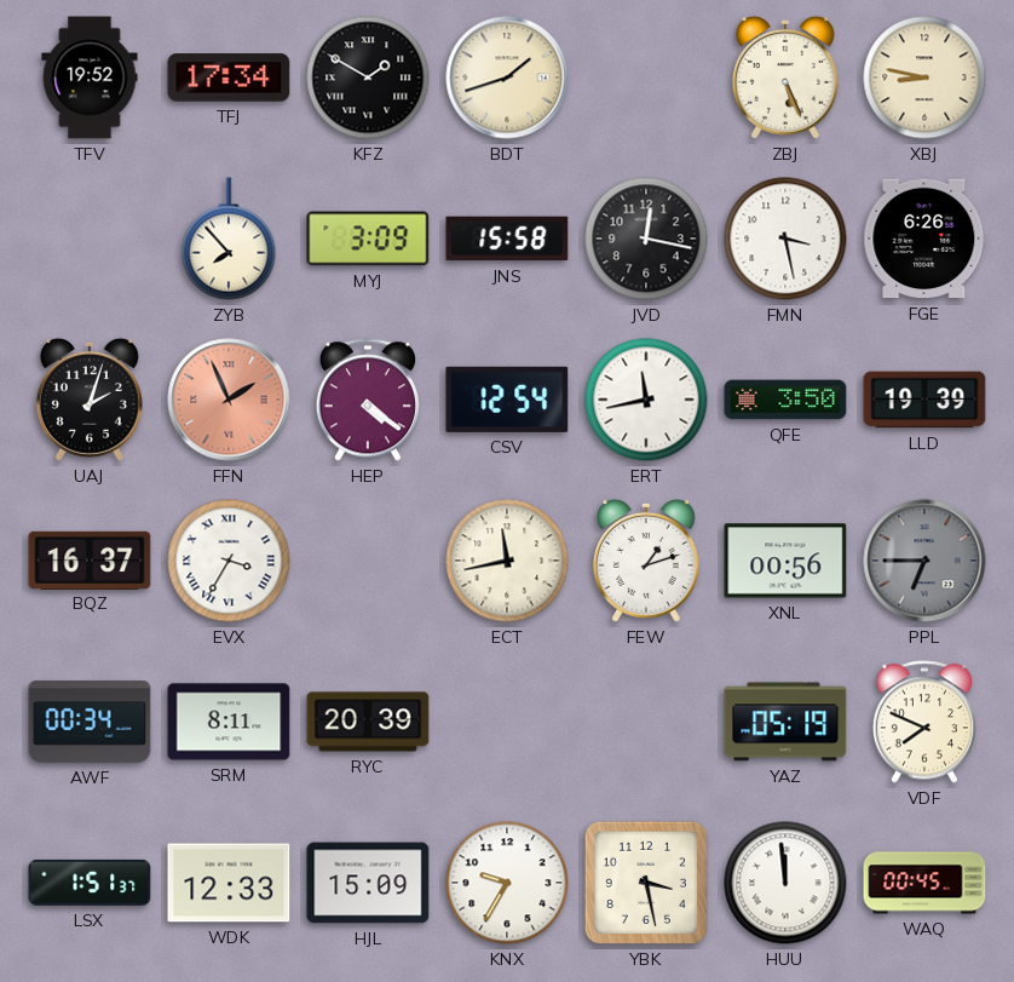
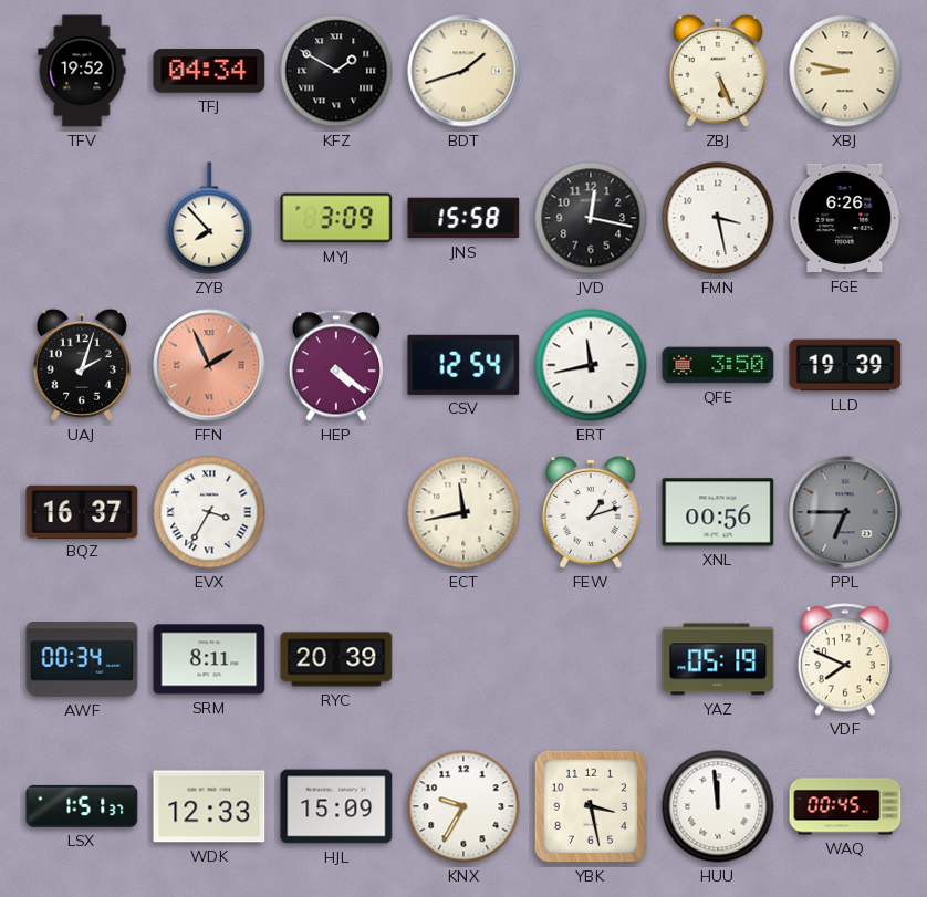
TFJ: 17:34 -> 04:34 (209, 71)
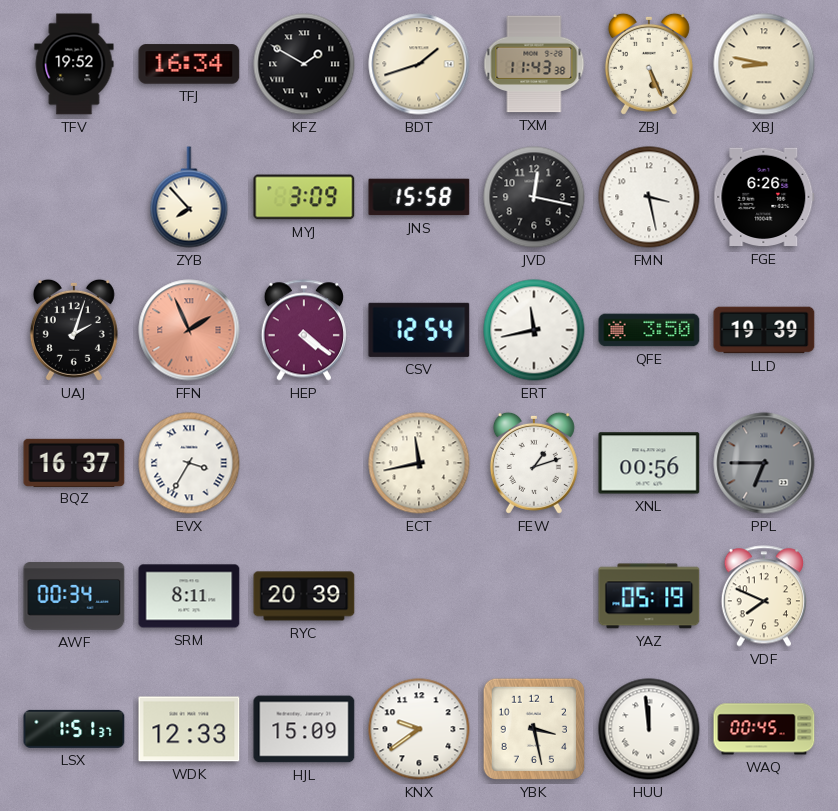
TFJ: 04:34 -> 16:34 (189, 64)
TXM: none -> 11:43 (534, 64)
KNX: 9:35 -> 9:39 (419, 729)
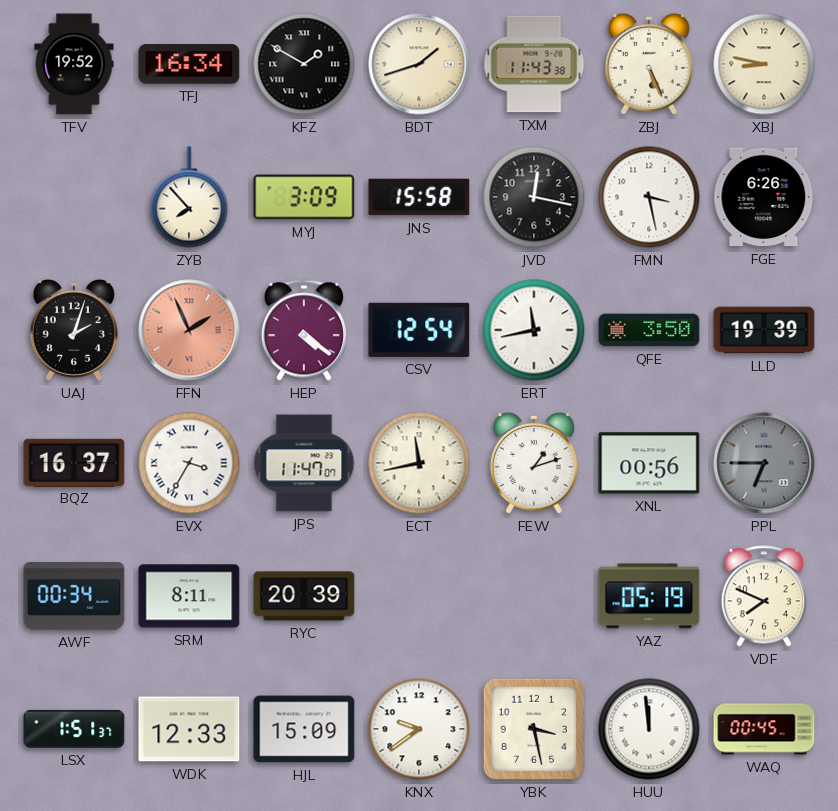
JPS: none -> 11:47 (304, 463)
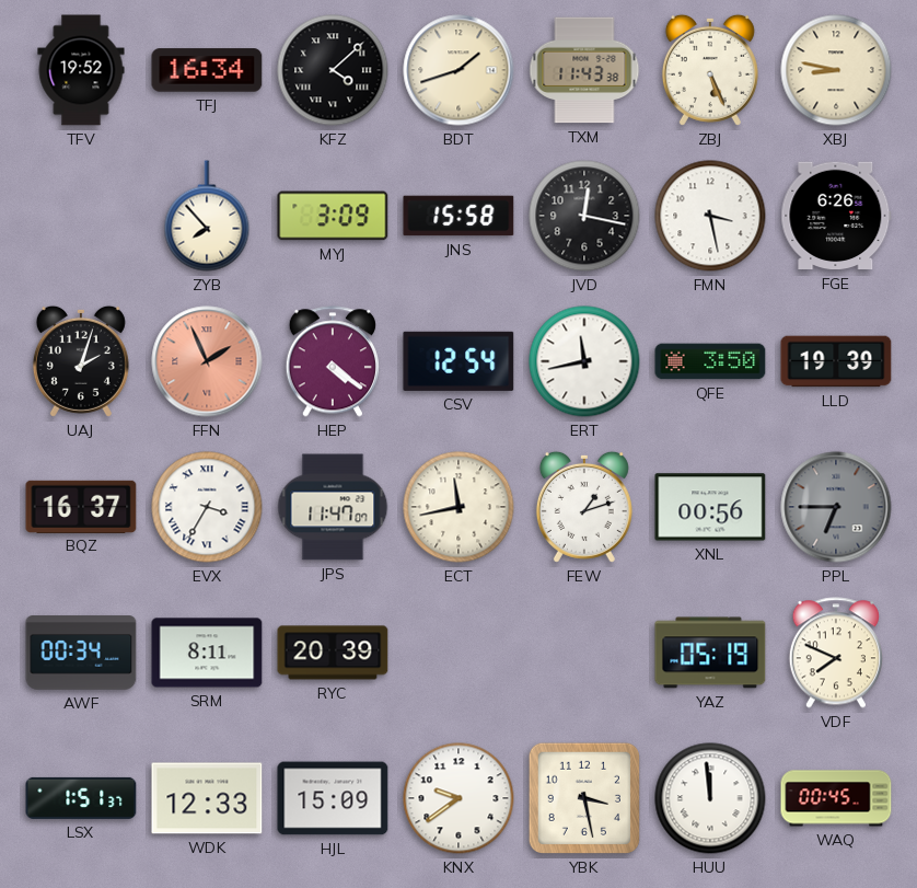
KFZ: 1:50 -> 4:08 (333, 70)
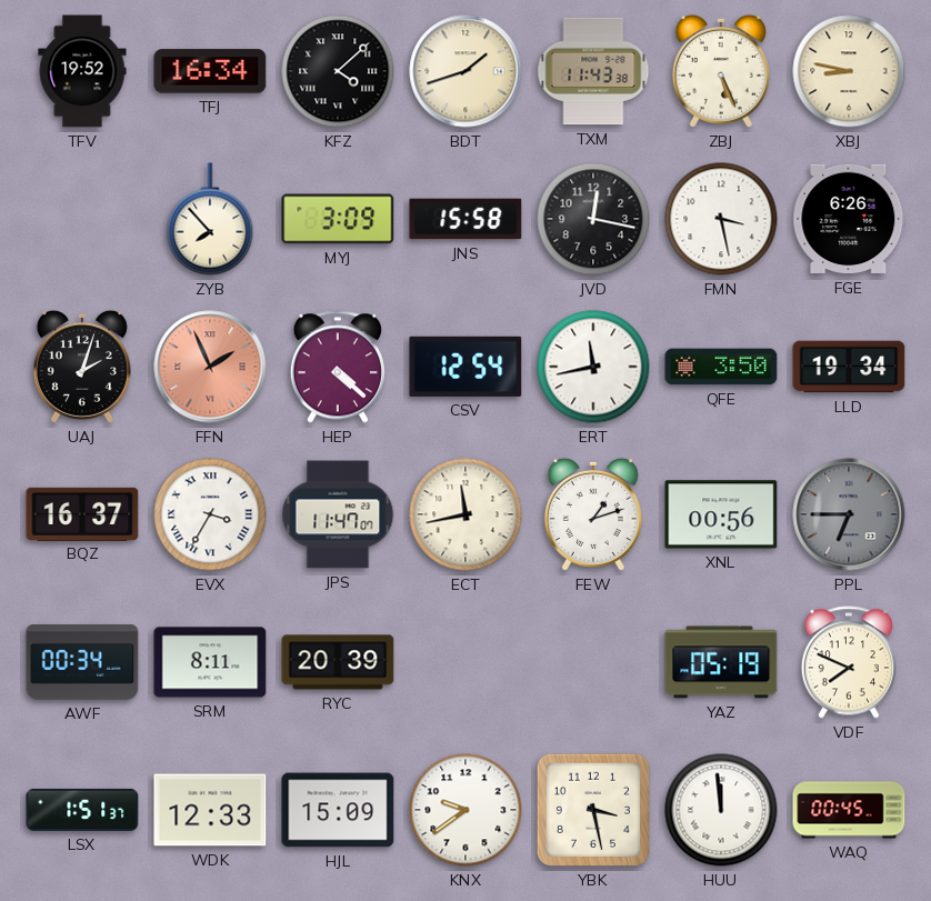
HEP: 4:21 -> 4:22 (337, 367)
LLD: 19:39 -> 19:34 (849, 367)
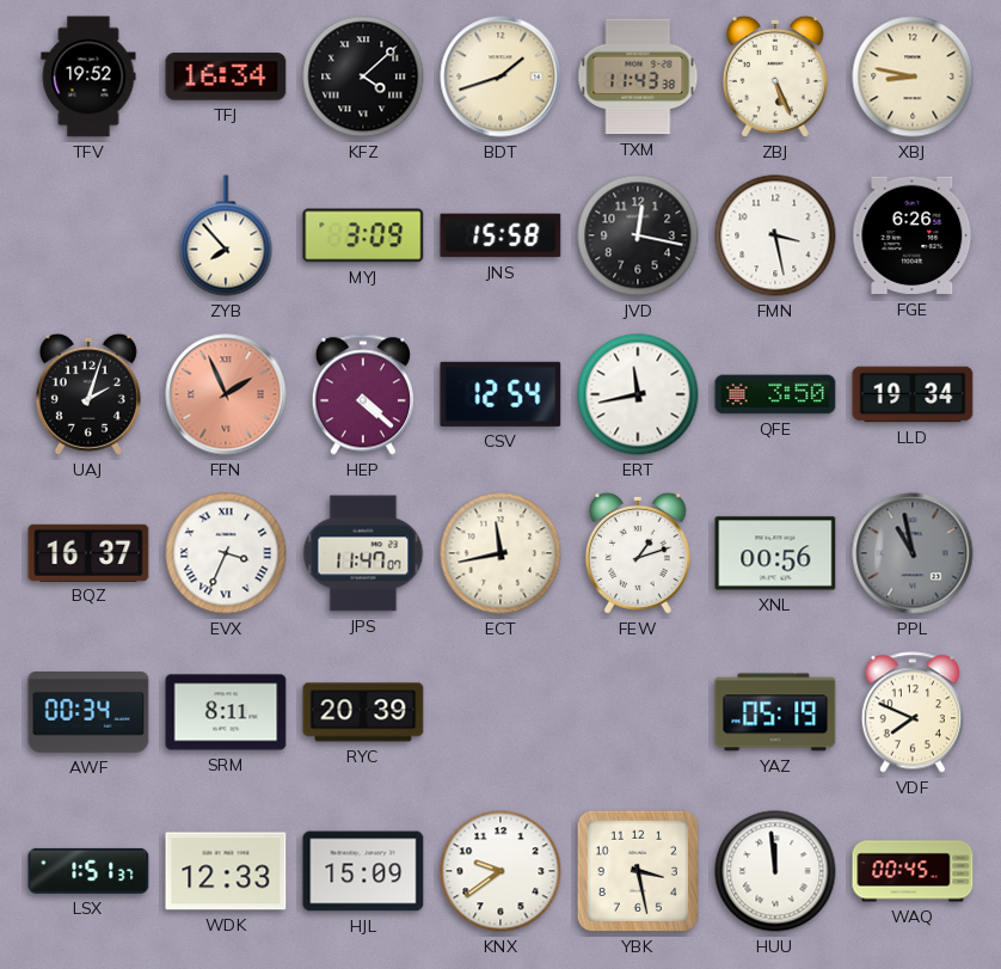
EVX: 3:35 -> 3:34 (226, 553)
PPL: 6:45 -> 10:58 (913, 553)
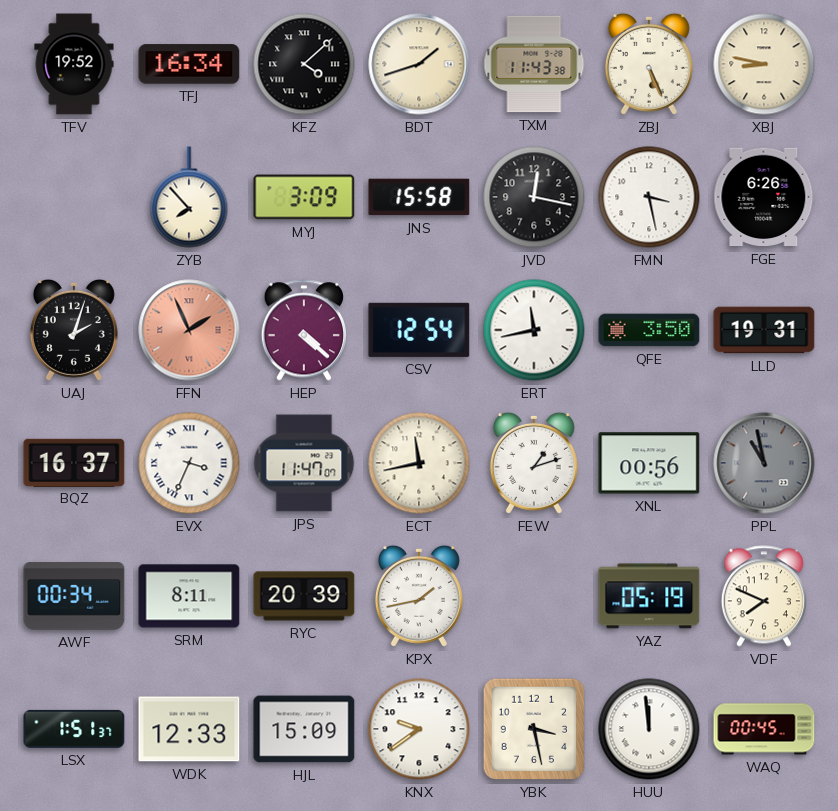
LLD: 19:34 -> 19:31 (764, 330)
KPX: none -> 1:43 (419, 596)
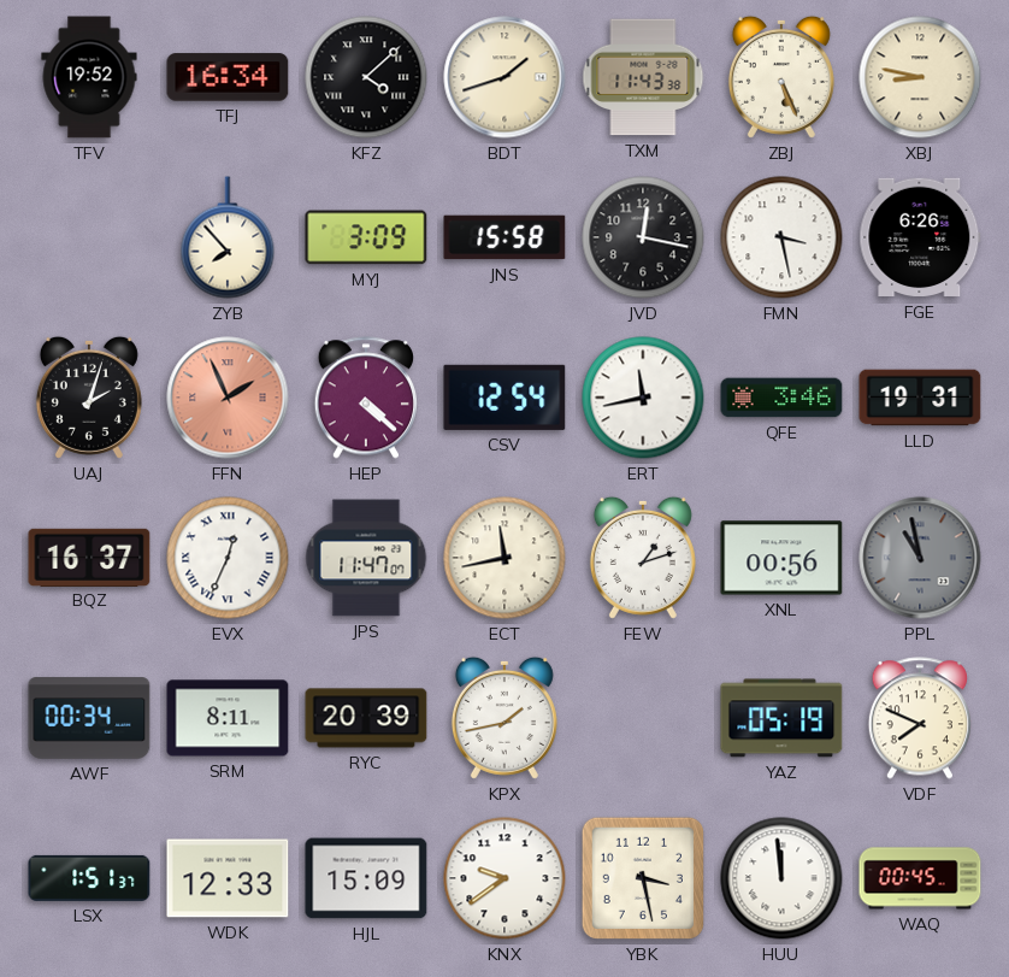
QFE: 3:50 -> 3:46 (781, 398)
EVX: 3:34 -> 12:34 (228, 558)
